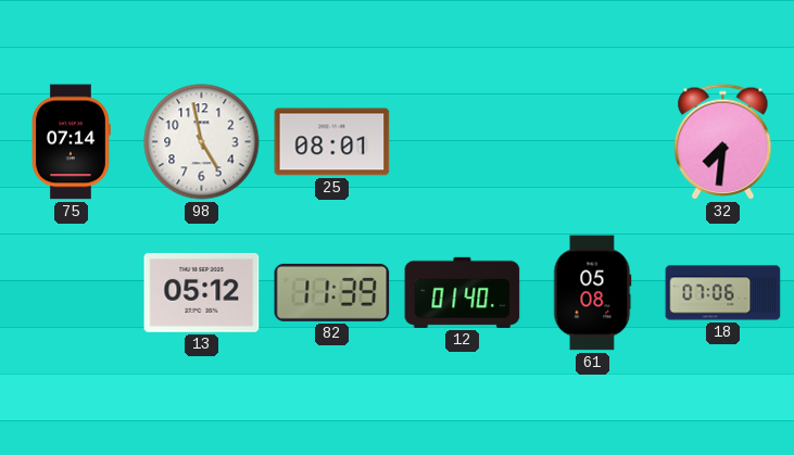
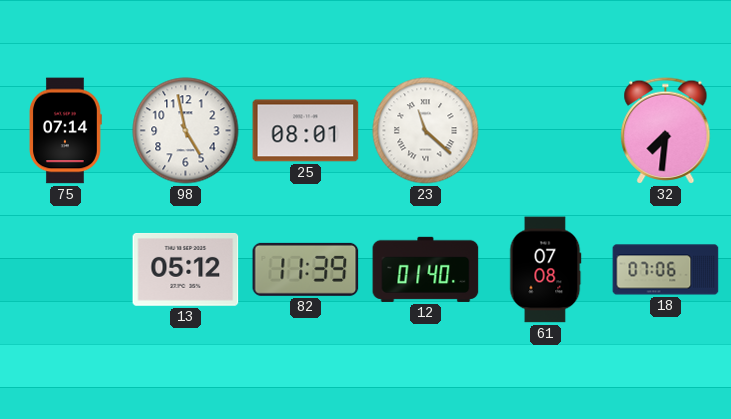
23: none -> 11:22 (426, 131)
61: 05:08 -> 07:08 (546, 270)
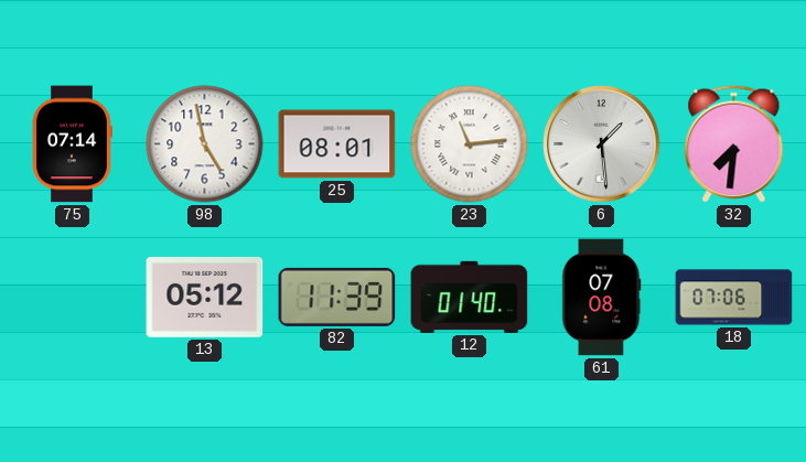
23: 11:22 -> 11:14 (470, 144)
6: none -> 1:29 (602, 144)
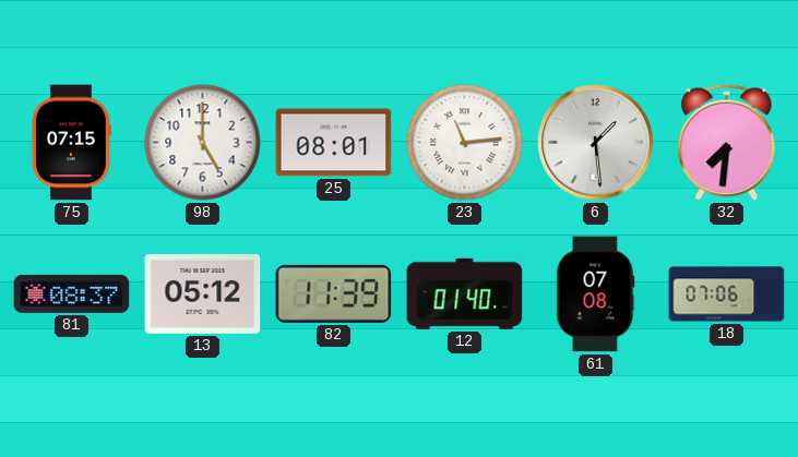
75: 07:14 -> 07:15 (72, 143)
98: 4:58 -> 5:00 (203, 143)
81: none -> 08:37 (72, 293)
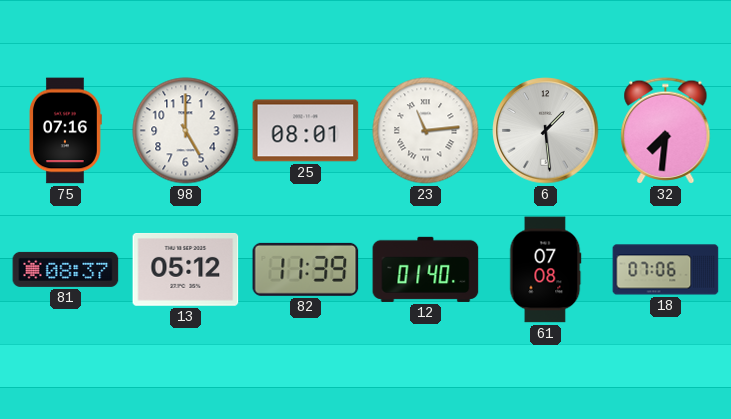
75: 07:15 -> 07:16 (66, 131)
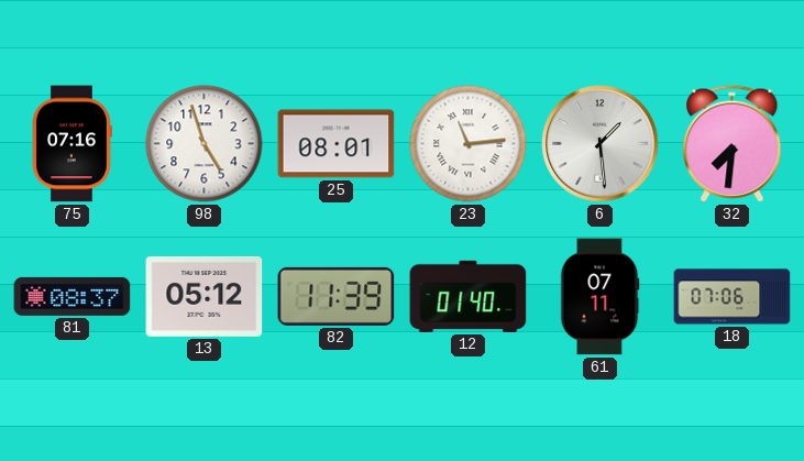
98: 5:00 -> 4:57 (205, 144)
61: 07:08 -> 07:11 (601, 297)
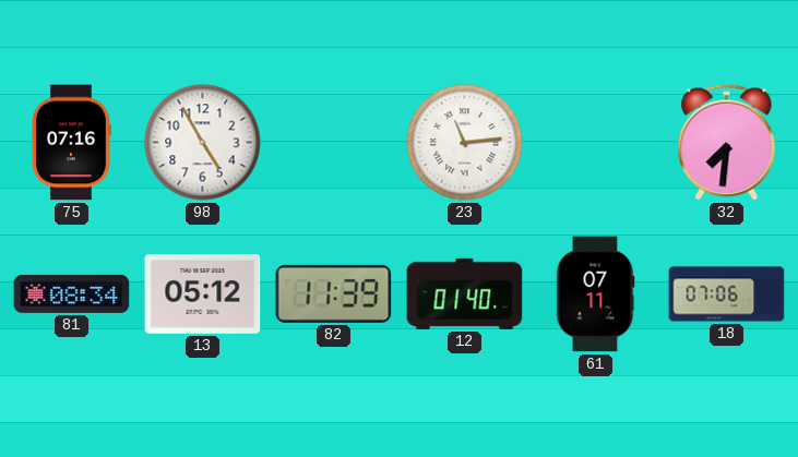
98: 4:57 -> 4:55 (203, 143)
25: 08:01 -> none (337, 144)
6: 1:29 -> none (601, 144)
81: 08:37 -> 08:34 (72, 293)
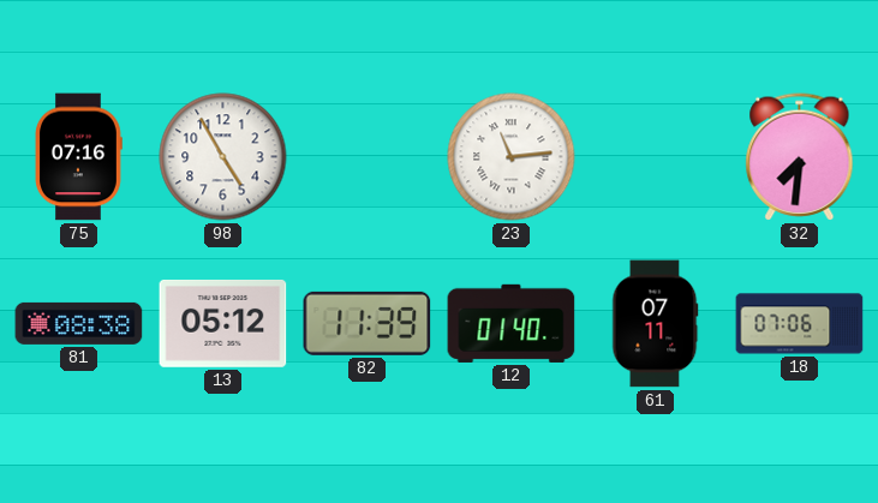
81: 08:34 -> 08:38 (79, 323)
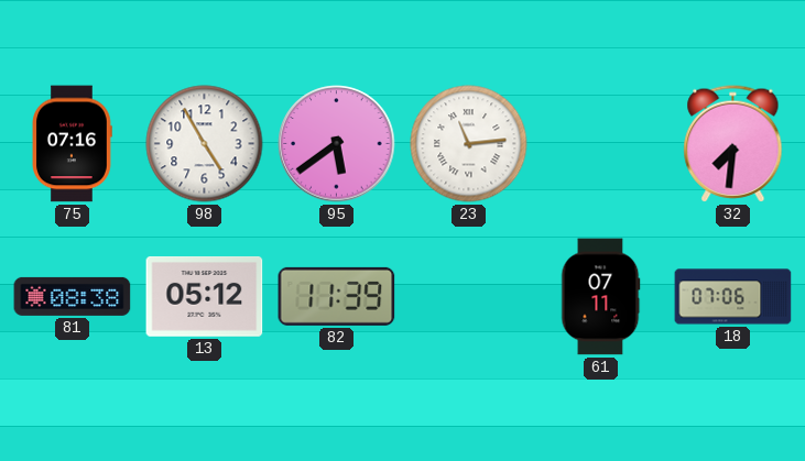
95: none -> 5:39 (337, 144)
12: 01:40 -> none (512, 323)
